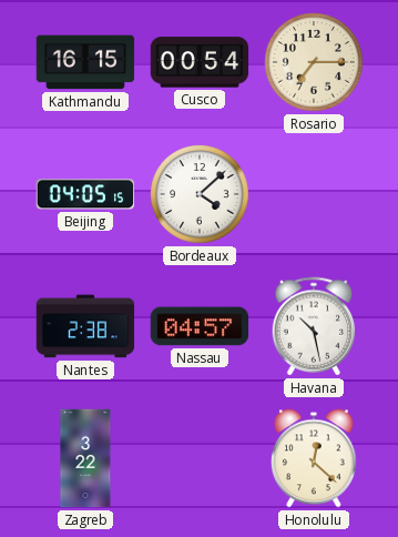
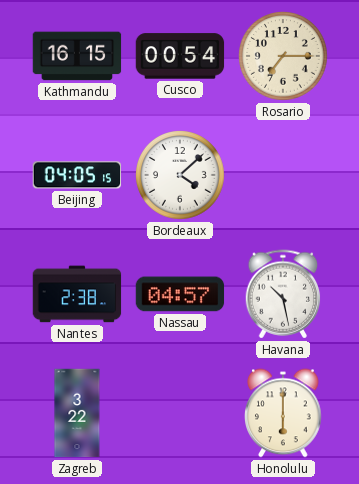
Honolulu: 12:22 -> 6:00 (284, 413)
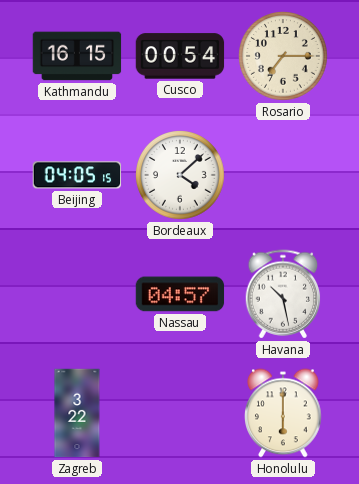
Nantes: 2:38 -> none (77, 294)
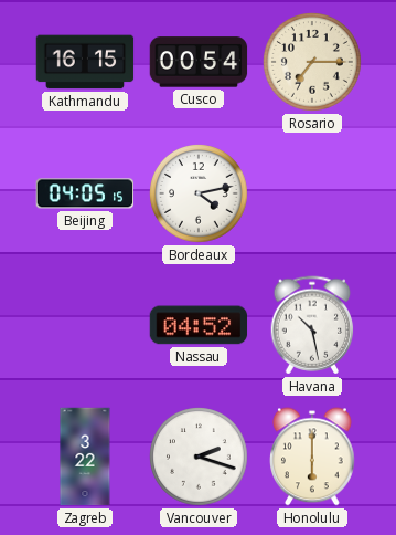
Bordeaux: 4:08 -> 4:13 (200, 195)
Nassau: 04:57 -> 04:52 (199, 325)
Vancouver: none -> 2:18 (200, 458)
